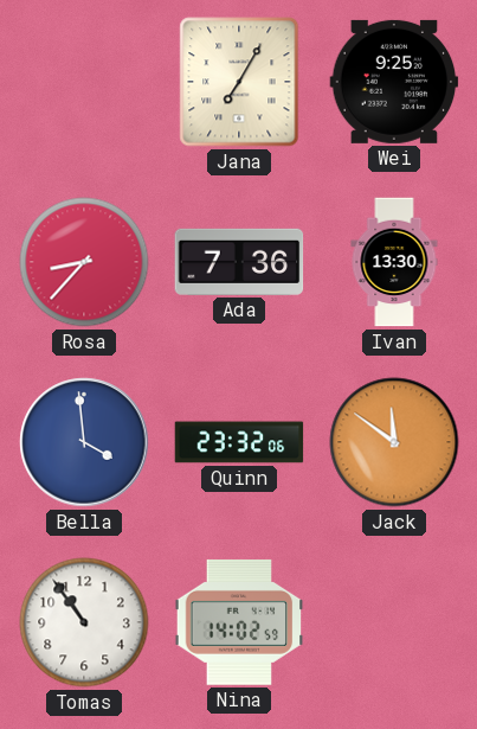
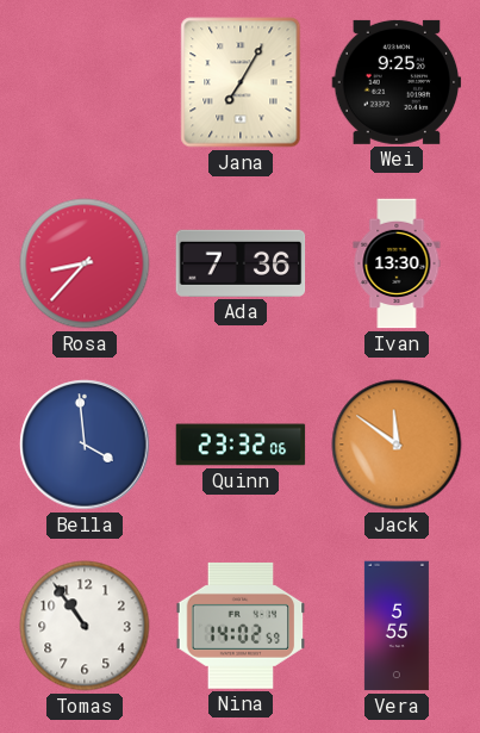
Vera: none -> 5:55 (397, 626)
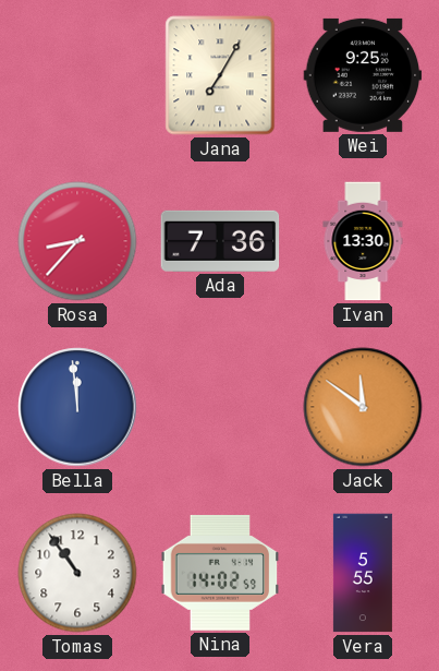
Bella: 3:59 -> 11:59 (77, 407)
Quinn: 23:32 -> none (241, 445)
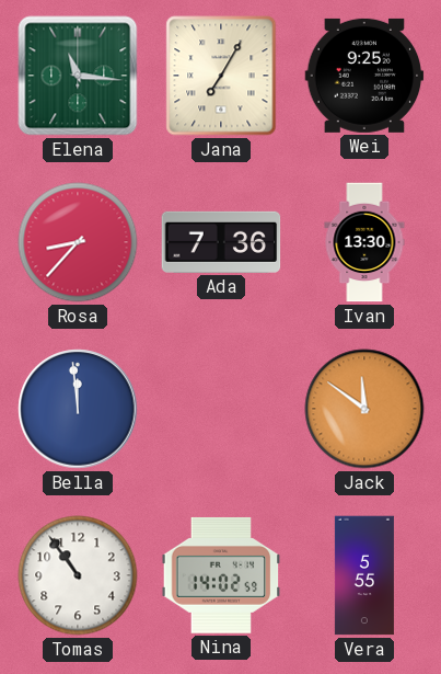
Elena: none -> 11:16 (78, 76)
